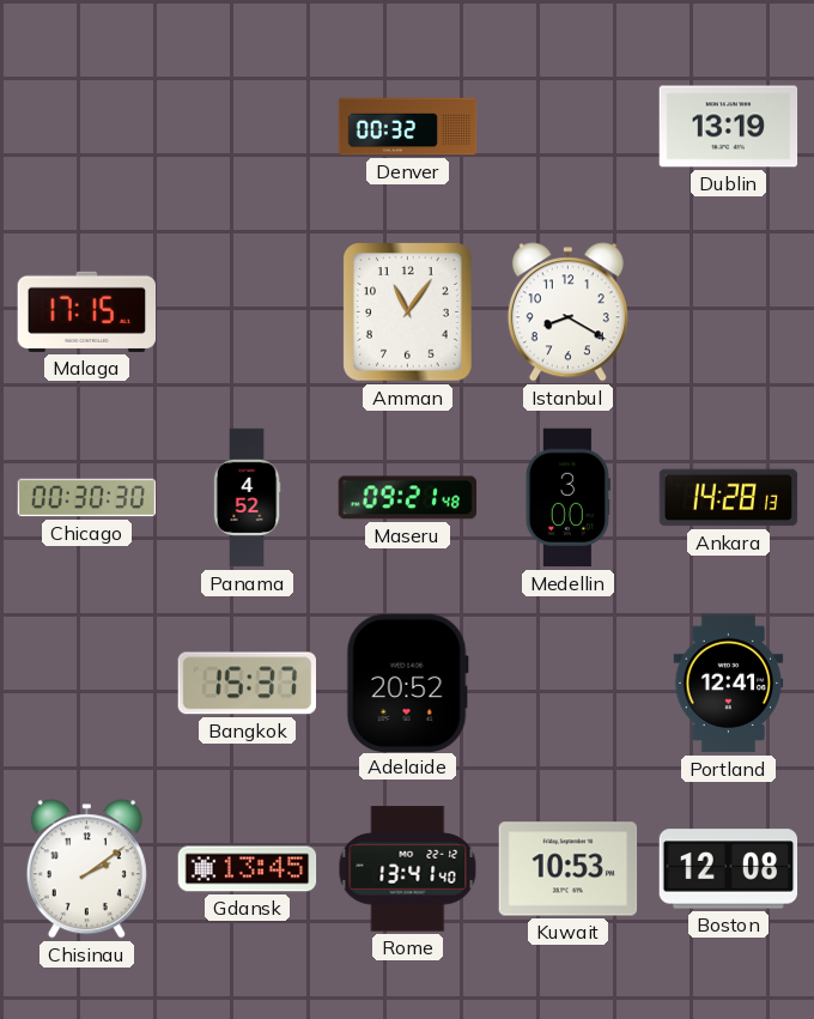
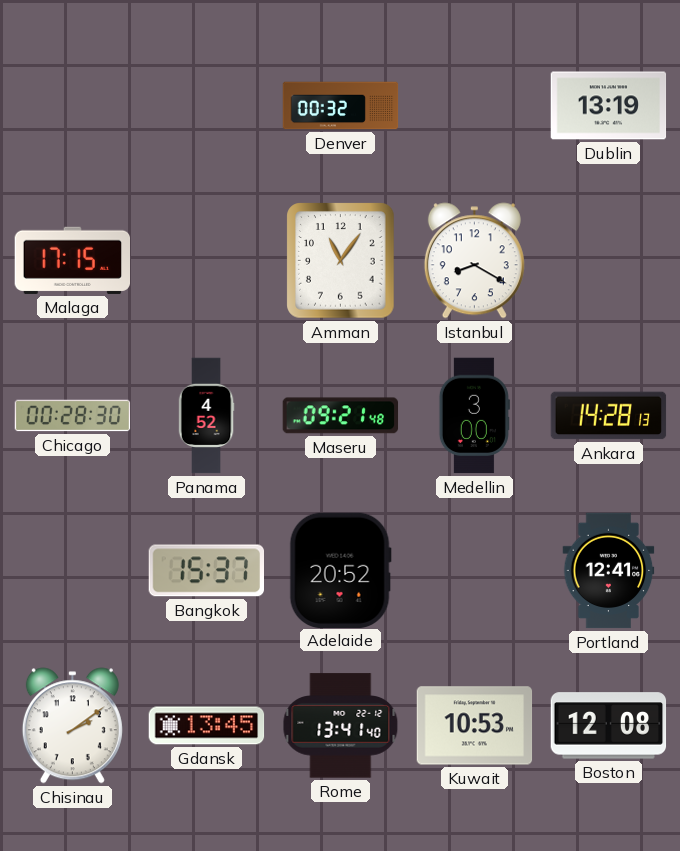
Chicago: 00:30 -> 00:28 (73, 416)
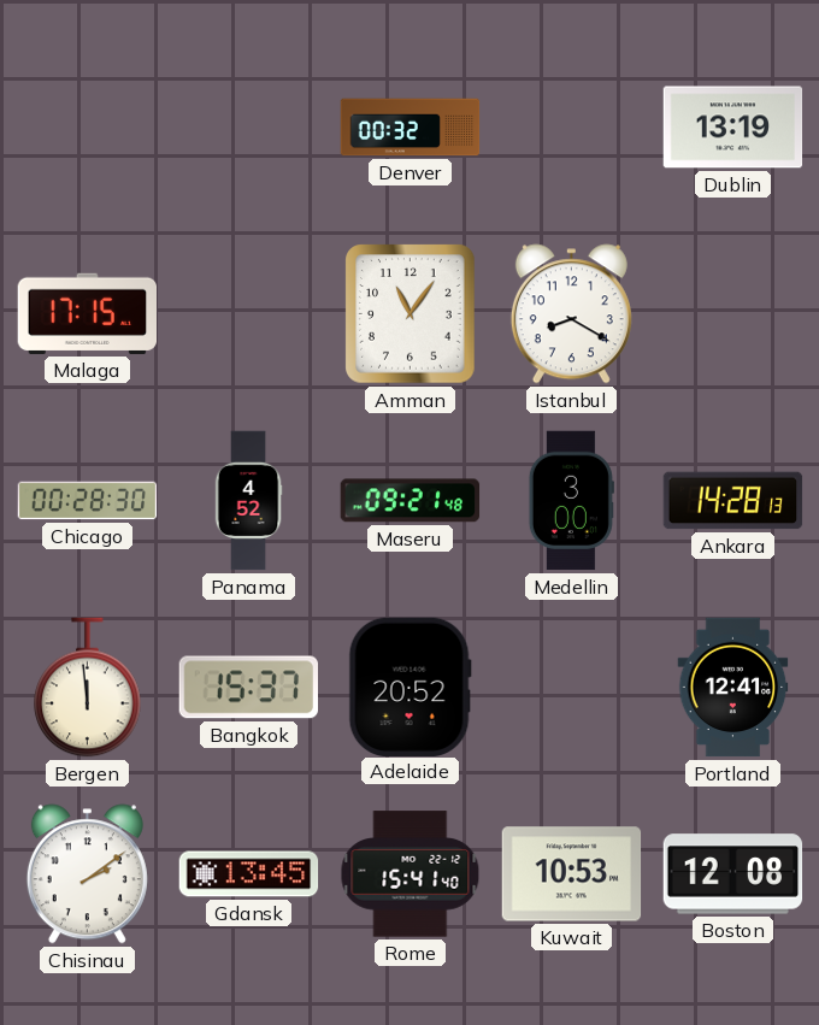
Bergen: none -> 11:59 (88, 688)
Rome: 13:41 -> 15:41 (411, 874)
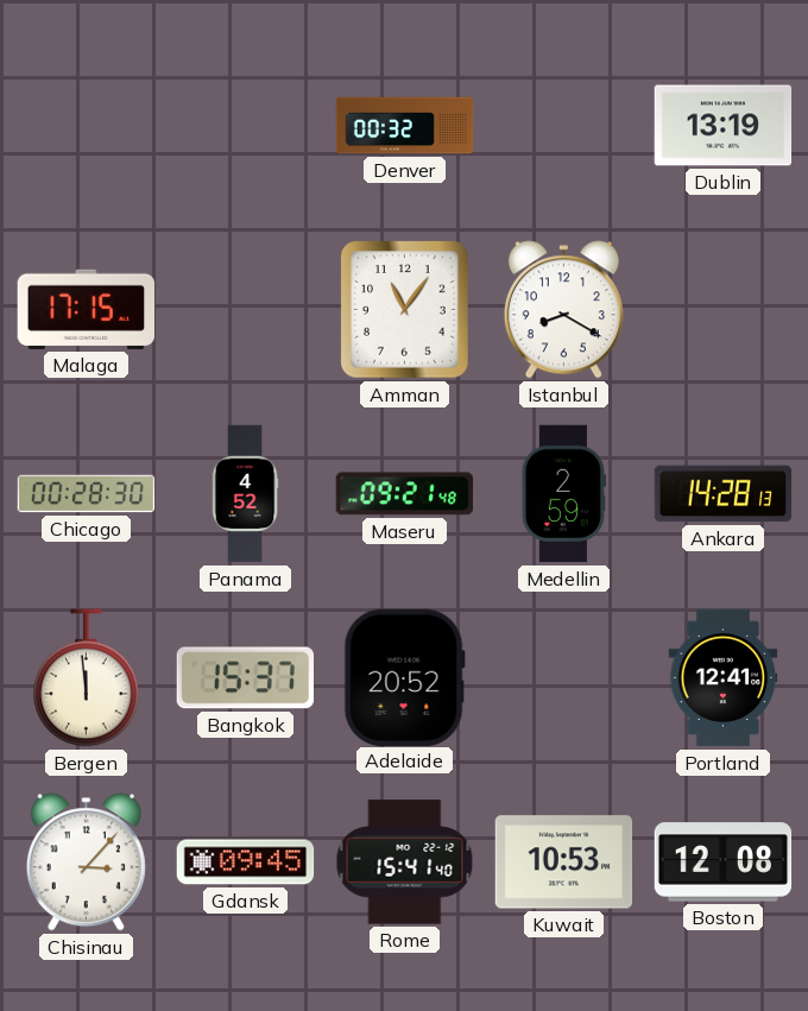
Medellin: 3:00 -> 2:59 (563, 494)
Chisinau: 2:09 -> 3:07 (86, 862)
Gdansk: 13:45 -> 09:45 (246, 862)
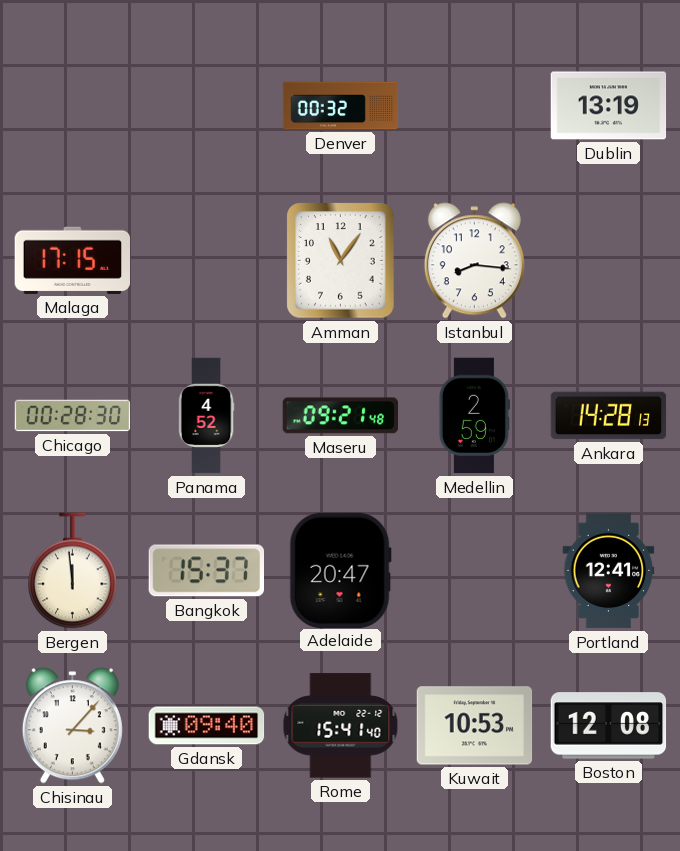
Istanbul: 8:20 -> 8:16 (474, 261)
Adelaide: 20:52 -> 20:47 (340, 570)
Gdansk: 09:45 -> 09:40 (207, 726)
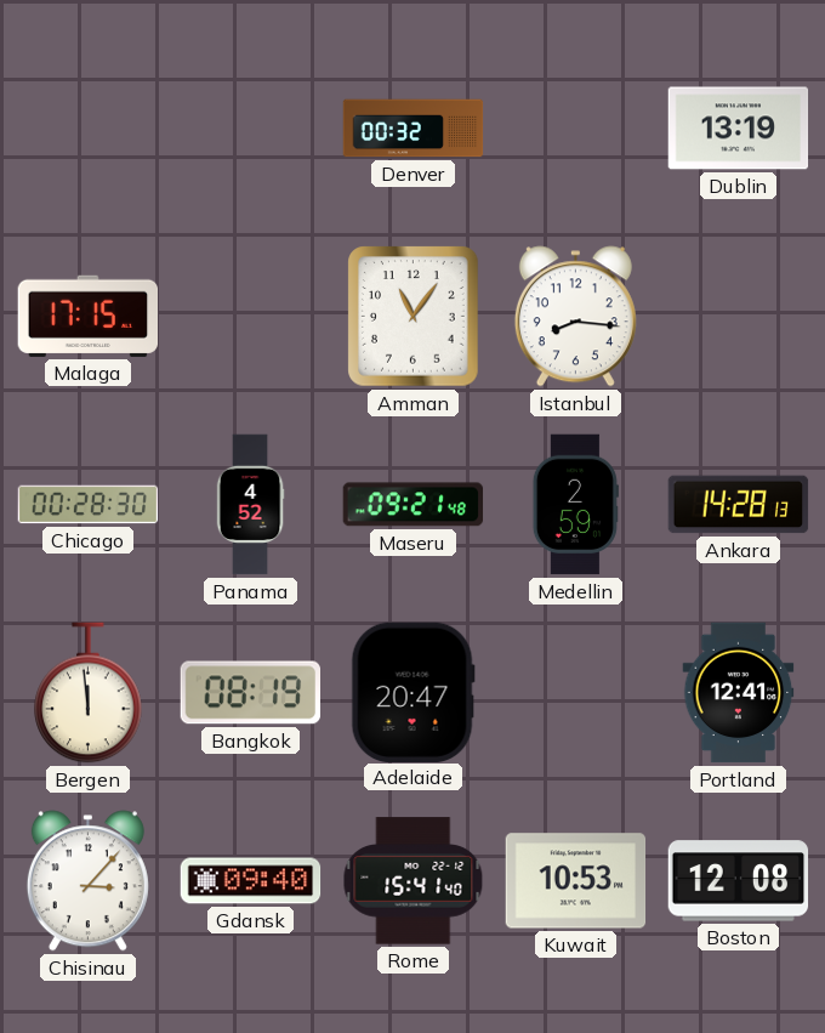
Bangkok: 15:37 -> 08:19 (250, 693)
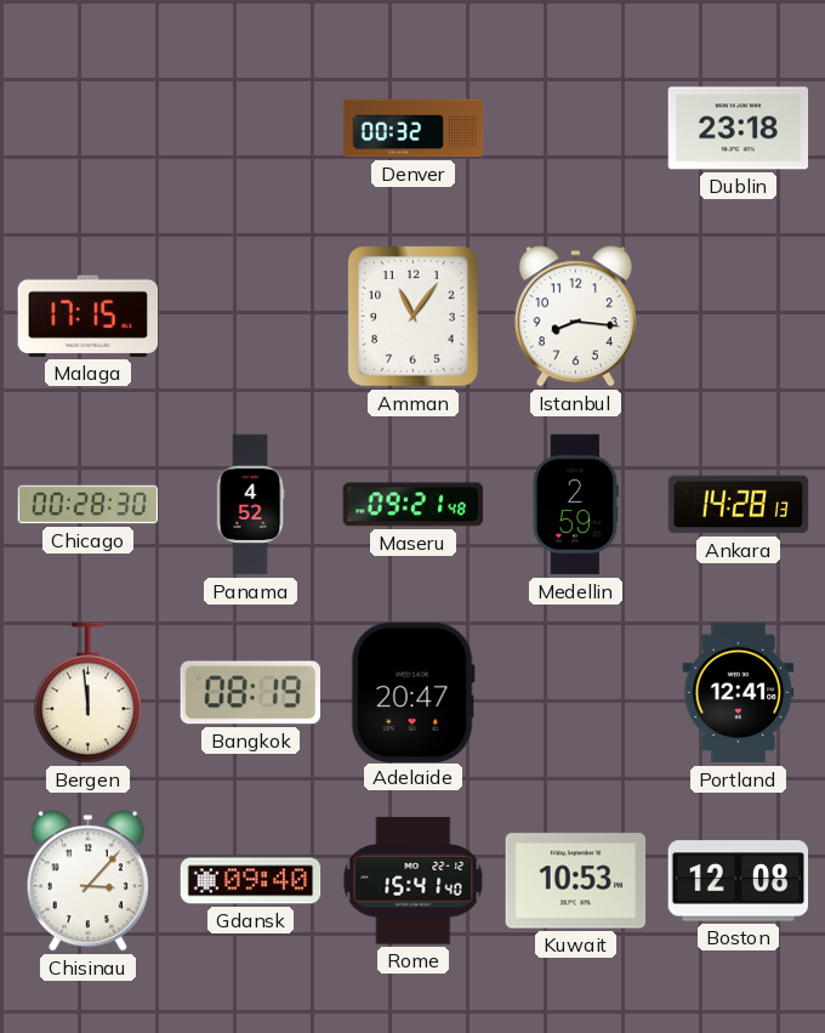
Dublin: 13:19 -> 23:18 (739, 129)
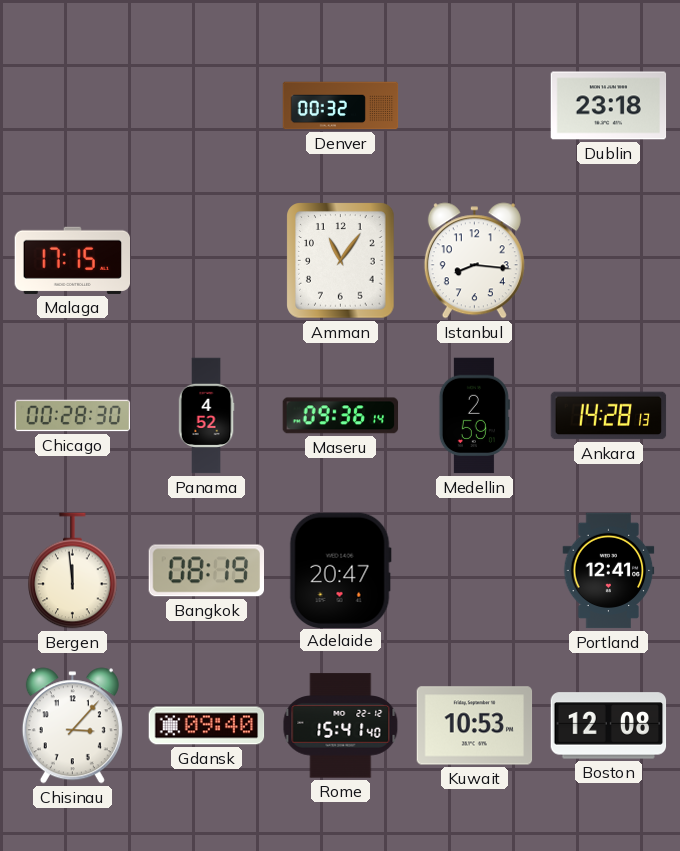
Maseru: 09:21 -> 09:36 (341, 416)
